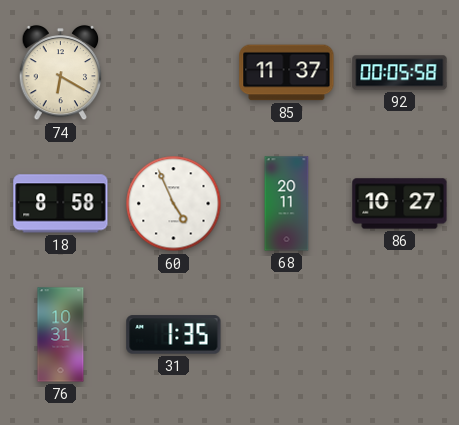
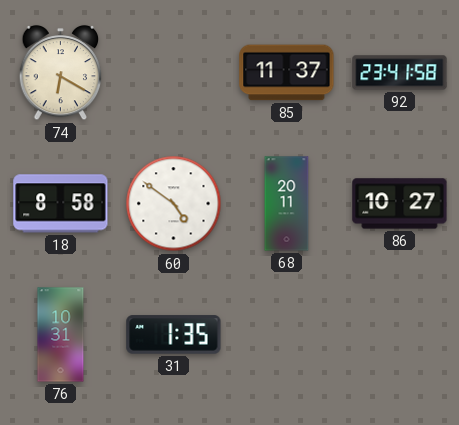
92: 00:05 -> 23:41 (400, 73)
60: 4:56 -> 4:51 (174, 204)
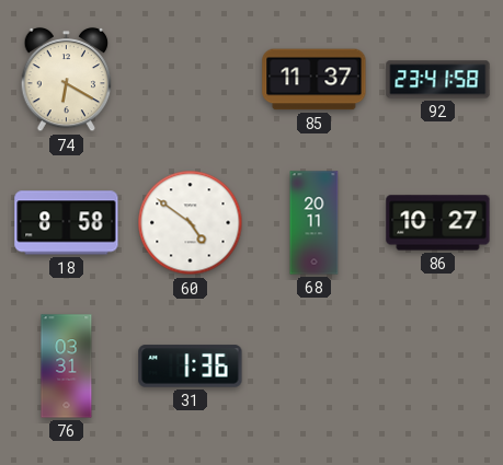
76: 10:31 -> 03:31 (67, 367)
31: 1:35 -> 1:36 (191, 367)
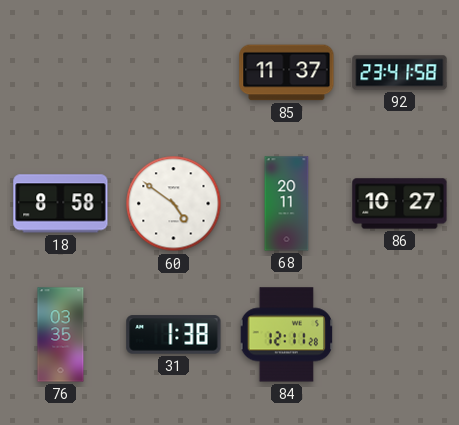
74: 6:20 -> none (67, 80)
76: 03:31 -> 03:35 (61, 335)
31: 1:36 -> 1:38 (174, 335)
84: none -> 12:11 (287, 335)
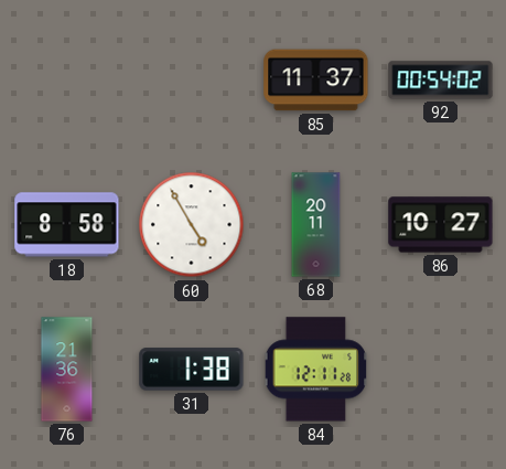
92: 23:41 -> 00:54 (441, 81)
60: 4:51 -> 4:55 (192, 225)
76: 03:35 -> 21:36 (67, 370)
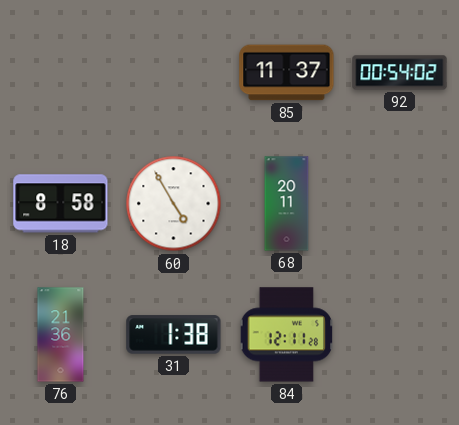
86: 10:27 -> none (441, 225)
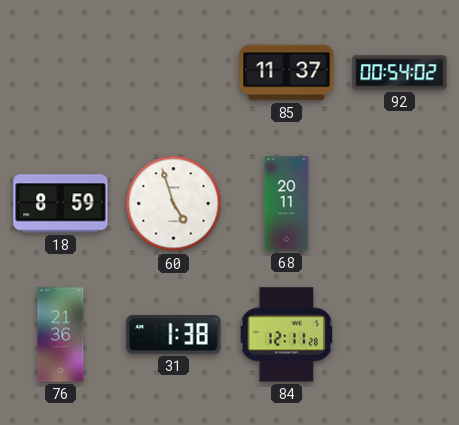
18: 8:58 -> 8:59 (61, 204)
60: 4:55 -> 4:57 (174, 204)
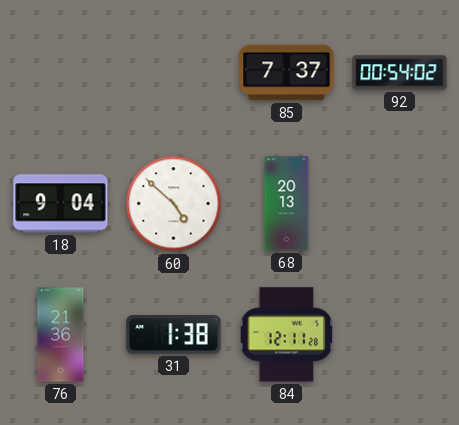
85: 11:37 -> 7:37 (287, 73)
18: 8:59 -> 9:04 (61, 204)
60: 4:57 -> 4:52 (174, 204)
68: 20:11 -> 20:13 (287, 204)
